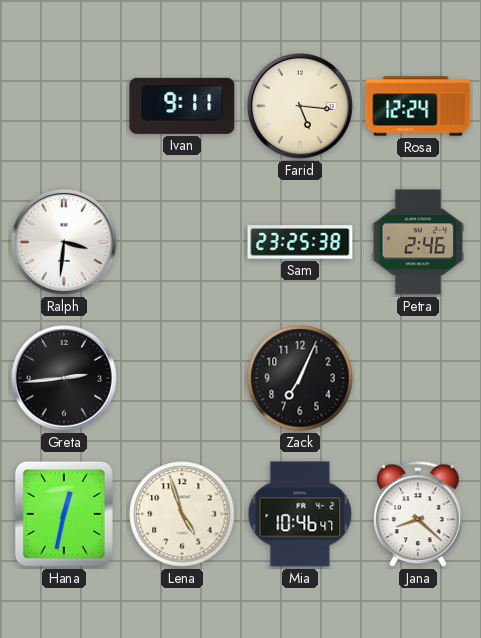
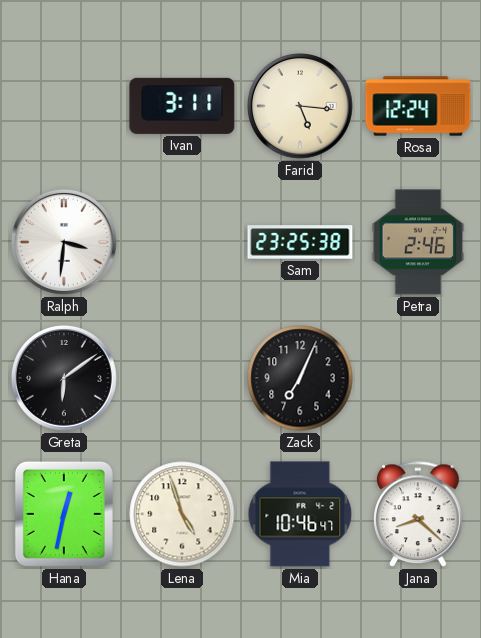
Ivan: 9:11 -> 3:11 (182, 106)
Greta: 2:44 -> 6:09 (65, 379)
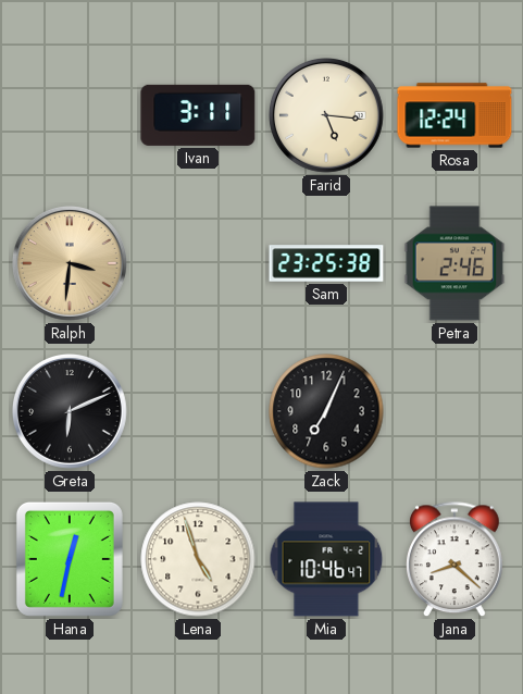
Ralph dial: white -> champagne (71, 264)
Greta: 6:09 -> 6:11 (71, 412)
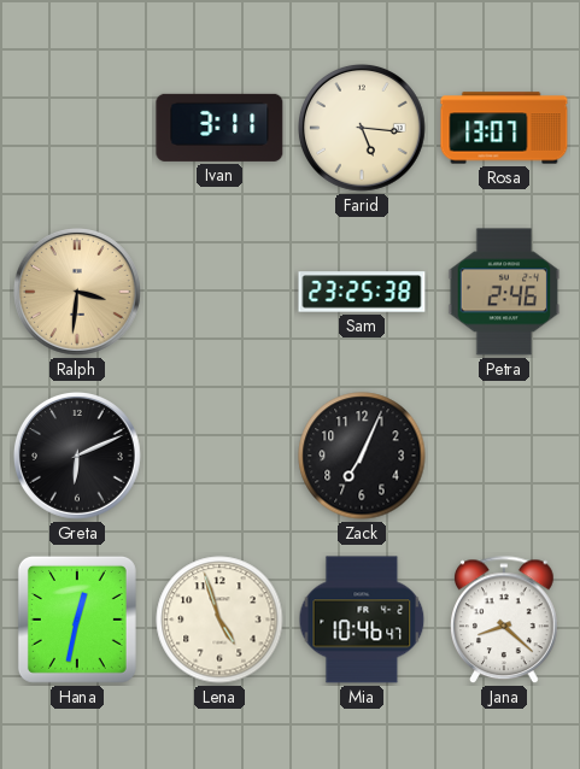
Rosa: 12:24 -> 13:07 (504, 128)
